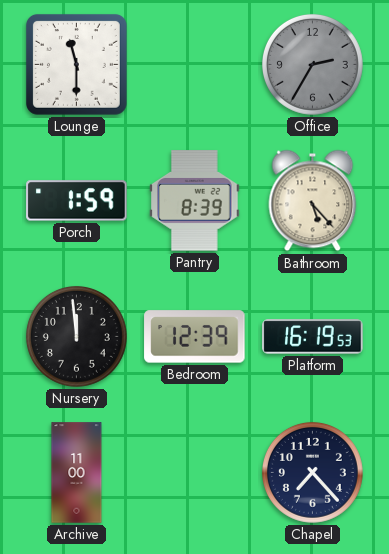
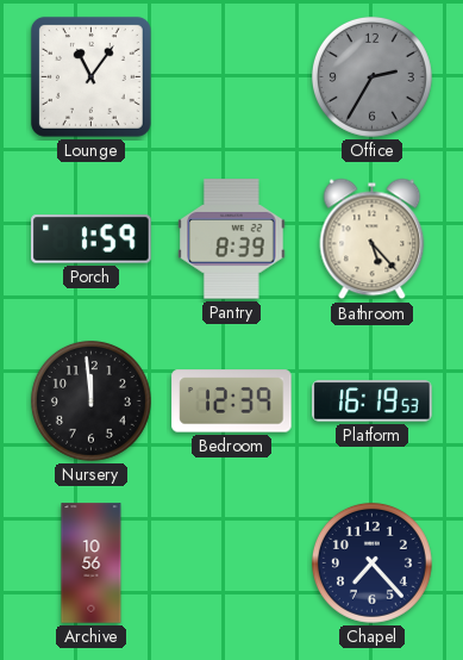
Lounge: 11:30 -> 11:06 (90, 76)
Archive: 11:00 -> 10:56 (92, 564)
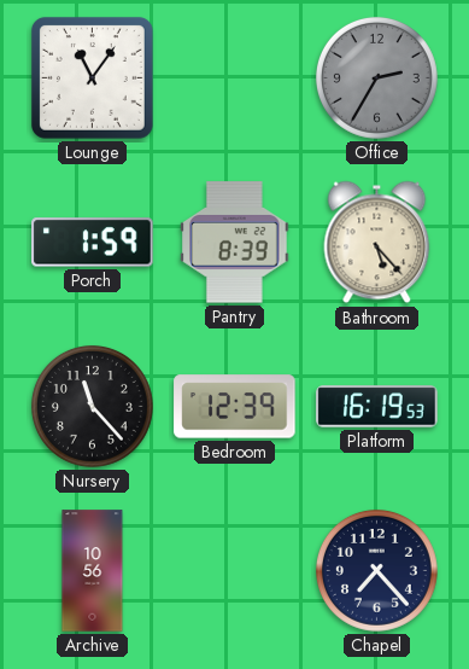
Nursery: 11:59 -> 11:23 (92, 406)
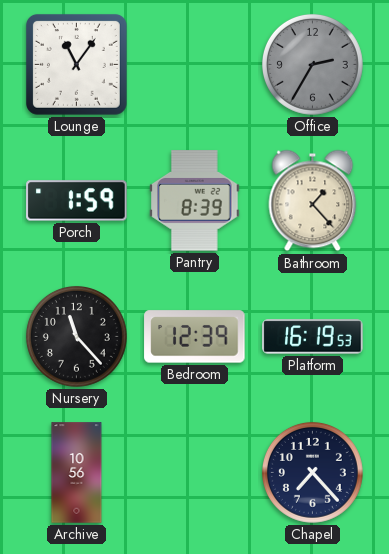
Bathroom: 5:23 -> 1:23 (313, 201)
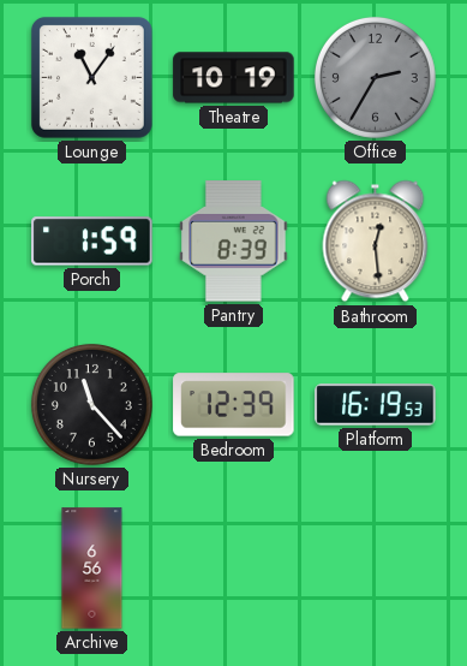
Theatre: none -> 10:19 (234, 78)
Bathroom: 1:23 -> 12:29 (376, 242)
Archive: 10:56 -> 6:56 (92, 569)
Chapel: 7:23 -> none (312, 472)
